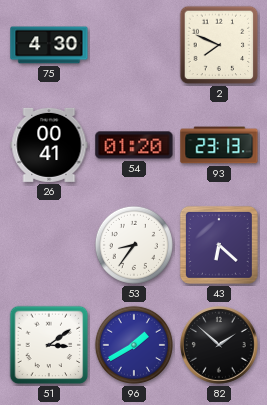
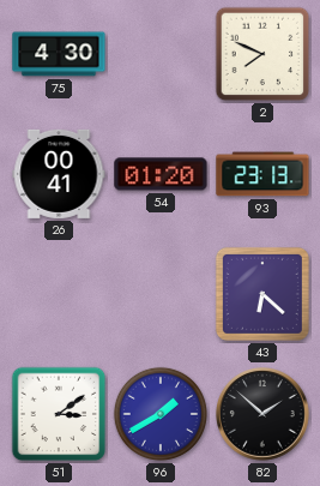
53: 8:36 -> none (134, 245)
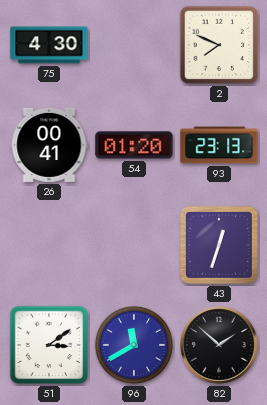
43: 6:22 -> 12:33 (219, 245)
96: 1:40 -> 11:40 (134, 345)
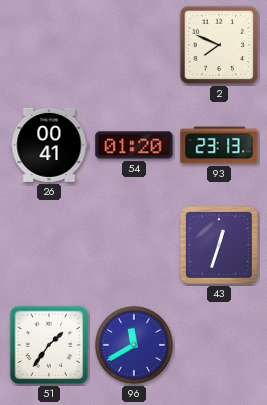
75: 4:30 -> none (49, 45)
51: 3:09 -> 1:36 (49, 345)
82: 1:52 -> none (220, 346)
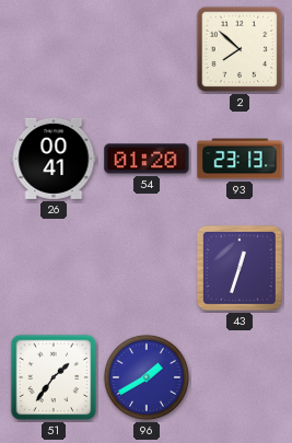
2: 7:49 -> 7:52 (240, 49)
96: 11:40 -> 1:40 (147, 377)
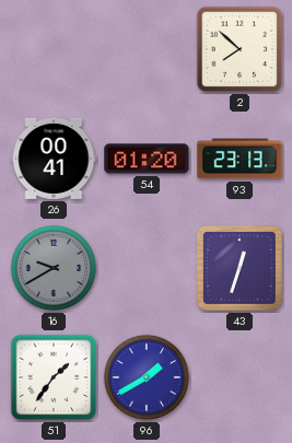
16: none -> 9:40 (54, 268)
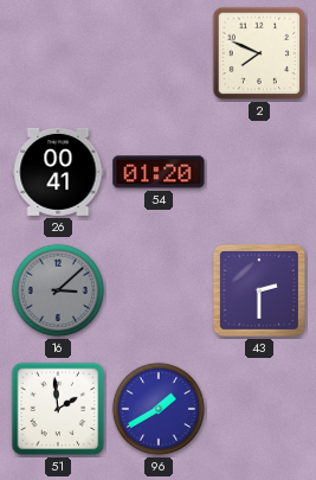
2: 7:52 -> 7:49 (259, 53)
93: 23:13 -> none (240, 159)
16: 9:40 -> 3:08 (58, 290)
43: 12:33 -> 2:30 (259, 290)
51: 1:36 -> 1:59 (58, 409)
